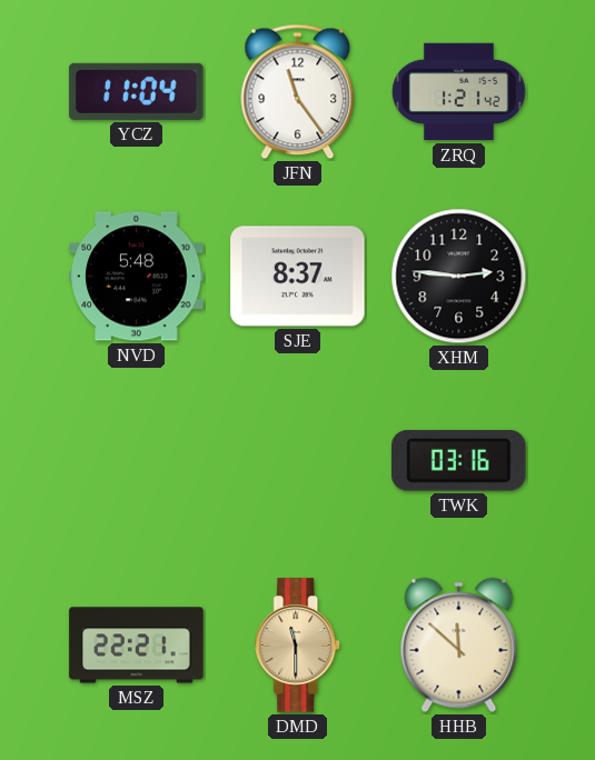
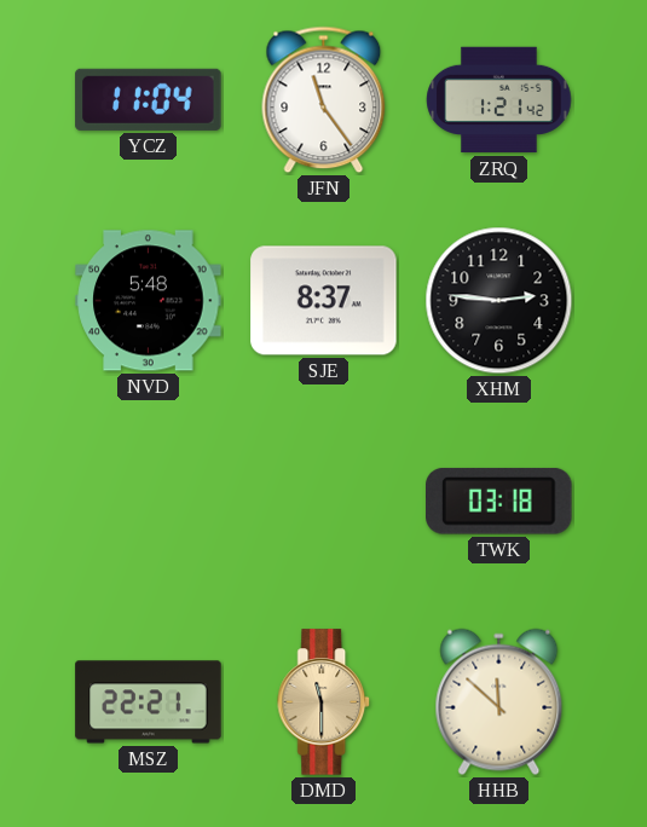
TWK: 03:16 -> 03:18 (499, 502)
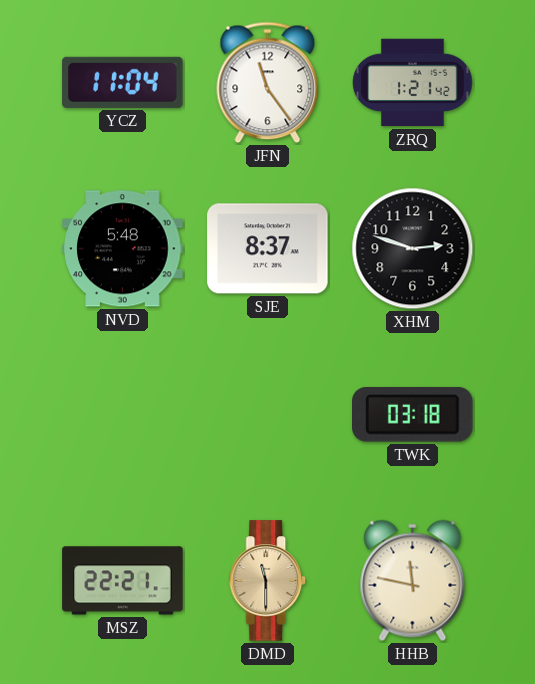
XHM: 2:46 -> 2:48 (413, 249)
HHB: 11:52 -> 11:47 (413, 581)
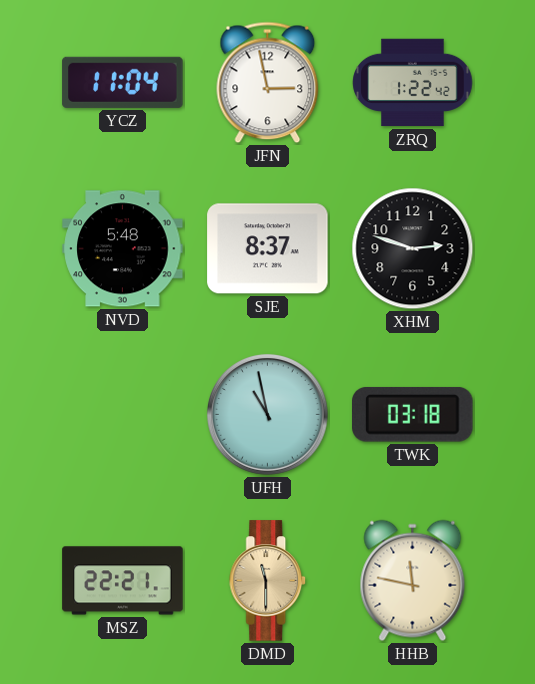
JFN: 11:24 -> 2:58 (268, 83)
ZRQ: 1:21 -> 1:22 (413, 83)
UFH: none -> 10:58 (267, 414)
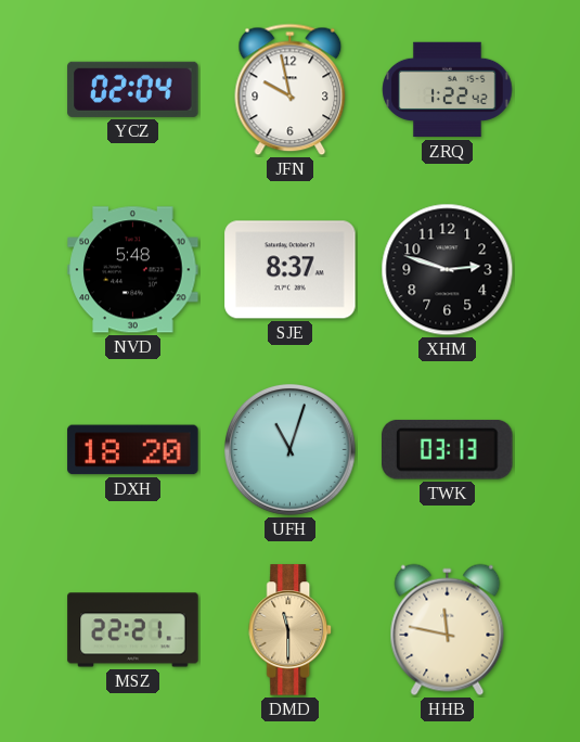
YCZ: 11:04 -> 02:04 (133, 89)
JFN: 2:58 -> 9:58 (291, 90)
DXH: none -> 18:20 (133, 450)
UFH: 10:58 -> 11:03 (289, 449)
TWK: 03:18 -> 03:13 (448, 450)
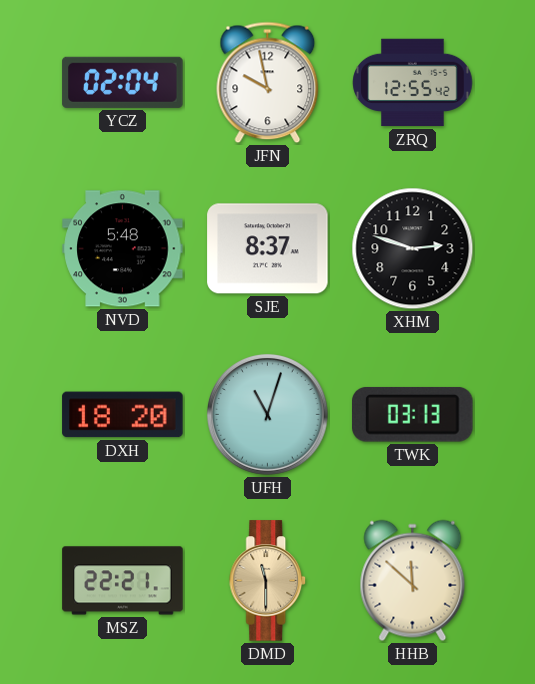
ZRQ: 1:22 -> 12:55 (413, 83)
HHB: 11:47 -> 11:52 (413, 581)
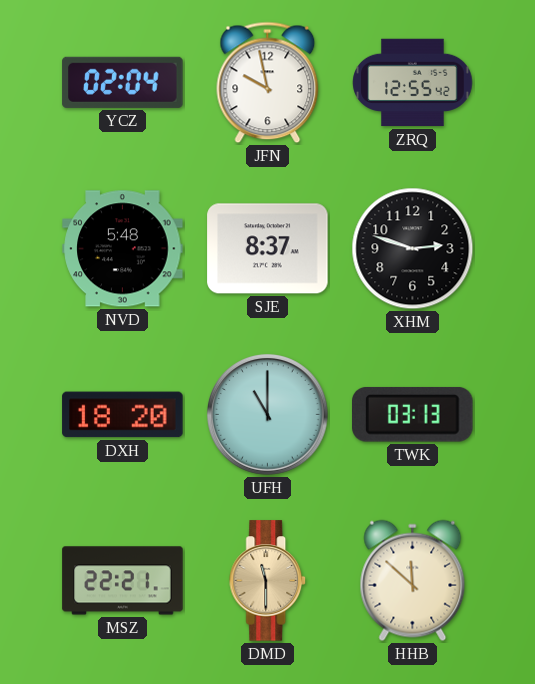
UFH: 11:03 -> 11:00 (267, 414)
